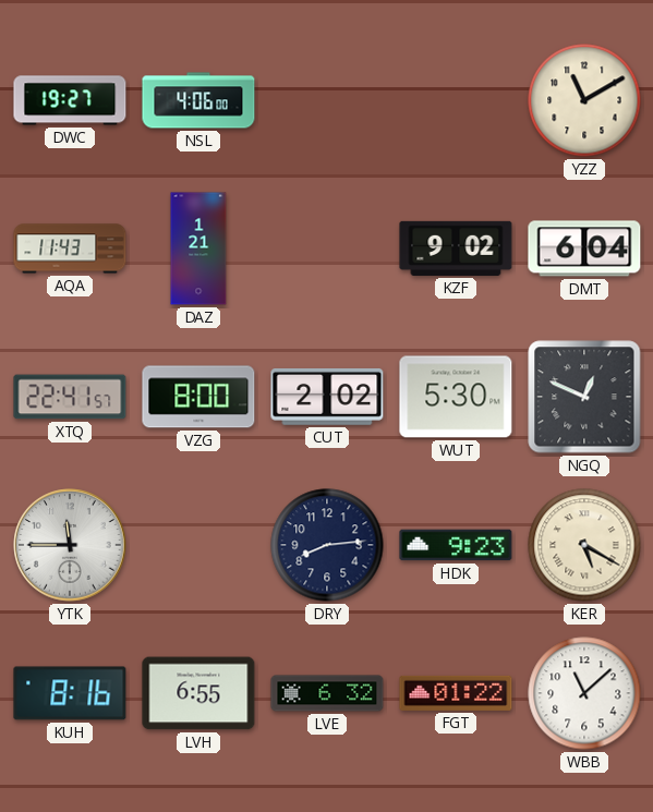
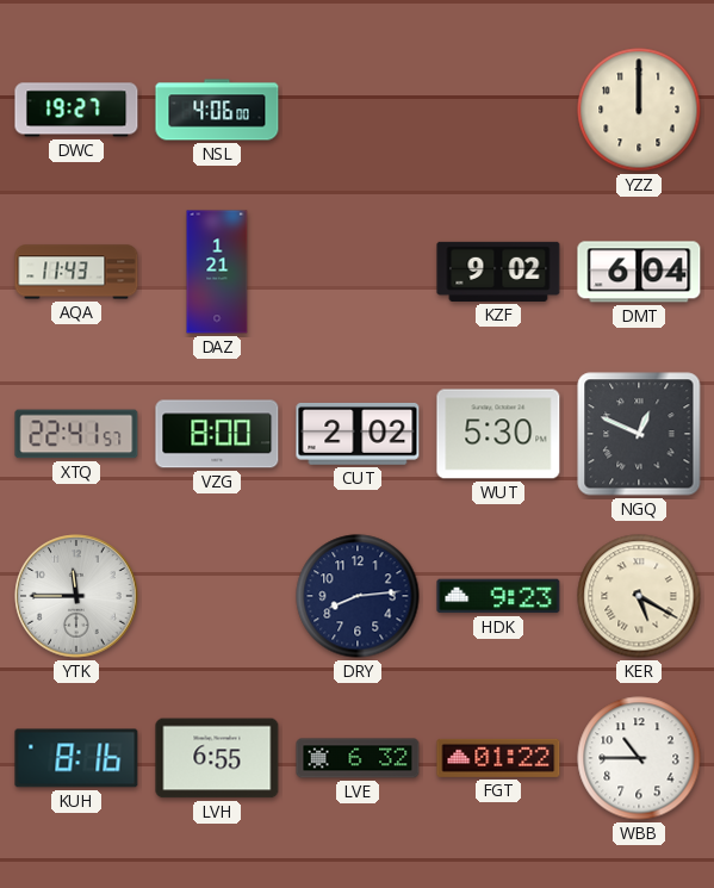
YZZ: 11:10 -> 12:00 (639, 110)
WBB: 11:08 -> 10:45 (639, 758)
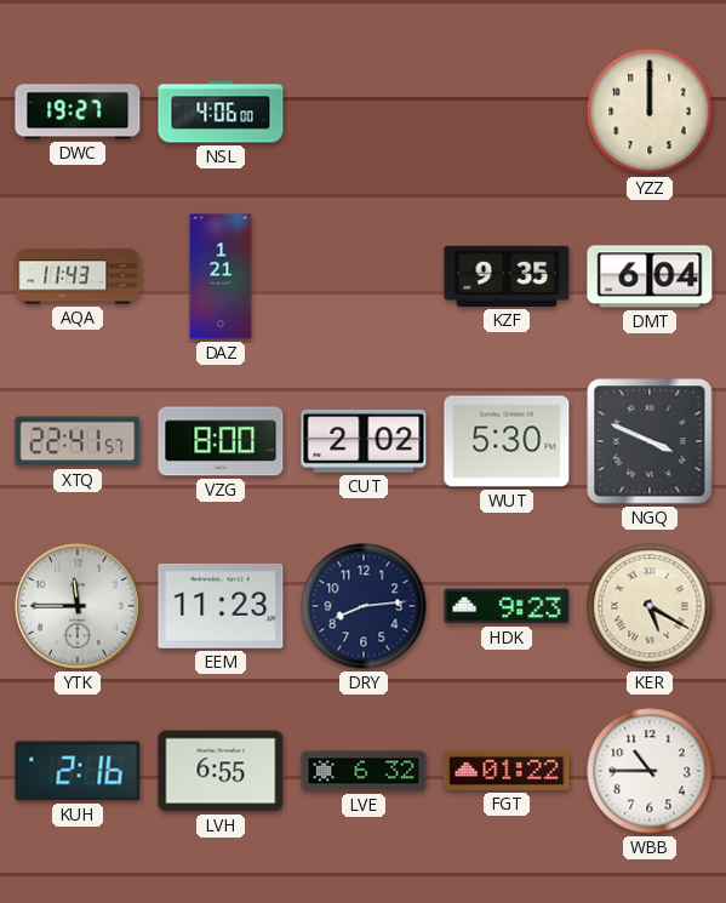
KZF: 9:02 -> 9:35 (507, 276)
NGQ: 12:49 -> 3:49 (650, 441)
EEM: none -> 11:23 (221, 606)
KUH: 8:16 -> 2:16 (78, 771)
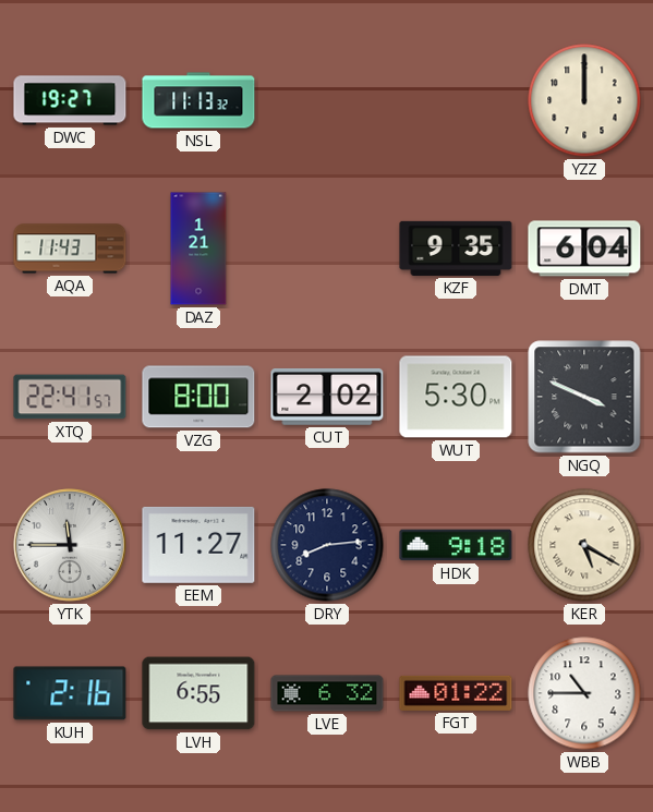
NSL: 4:06 -> 11:13 (198, 100)
EEM: 11:23 -> 11:27 (198, 545)
HDK: 9:23 -> 9:18 (456, 545)
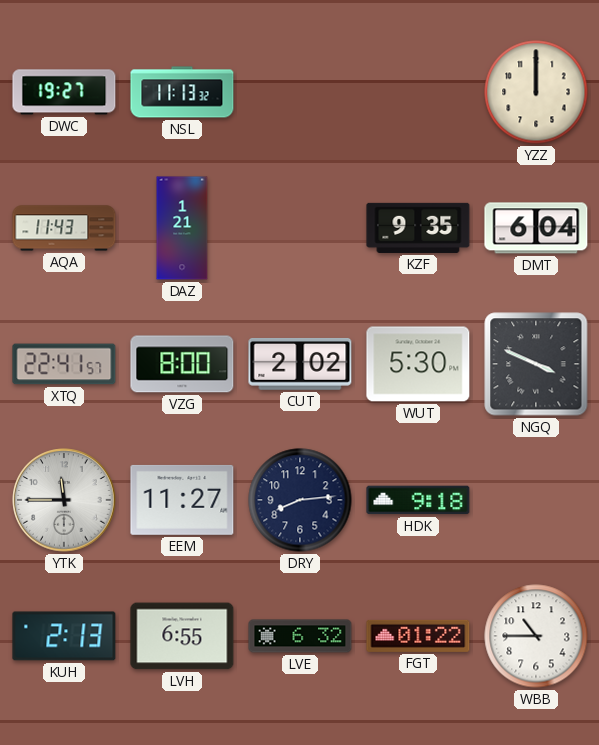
KER: 5:20 -> none (584, 545)
KUH: 2:16 -> 2:13 (64, 636)
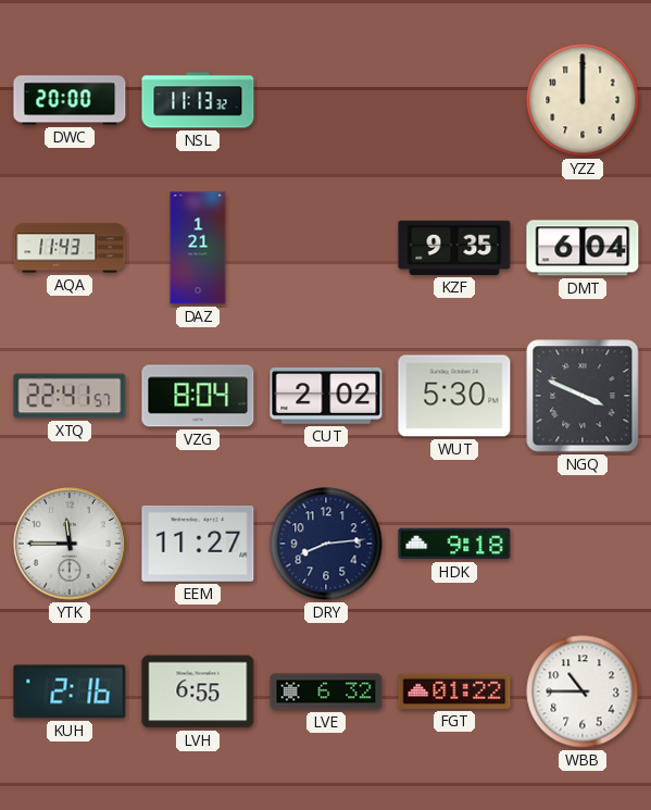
DWC: 19:27 -> 20:00 (70, 100)
VZG: 8:00 -> 8:04 (198, 396)
KUH: 2:13 -> 2:16 (70, 691)
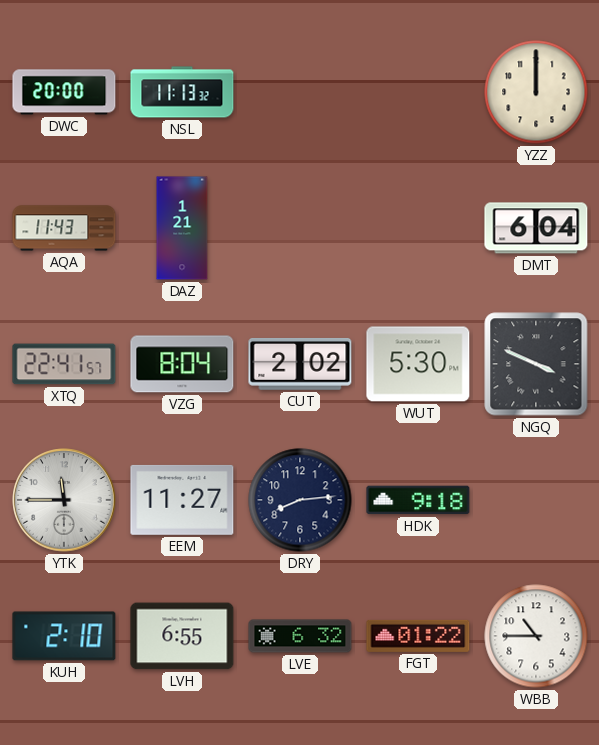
KZF: 9:35 -> none (454, 248)
KUH: 2:16 -> 2:10 (64, 636)
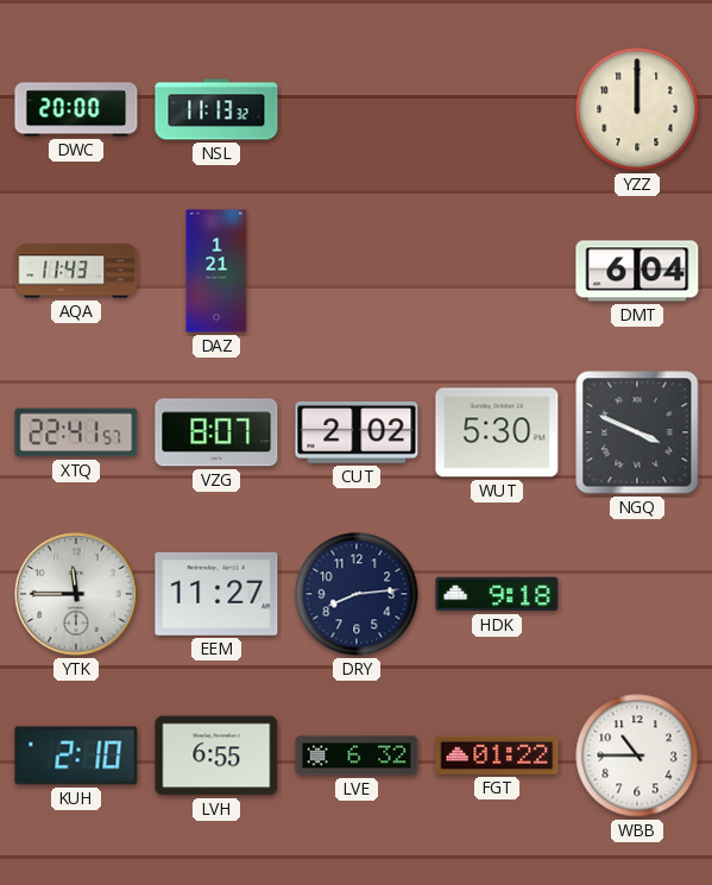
VZG: 8:04 -> 8:07 (216, 432)
